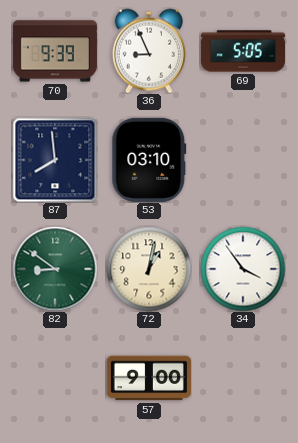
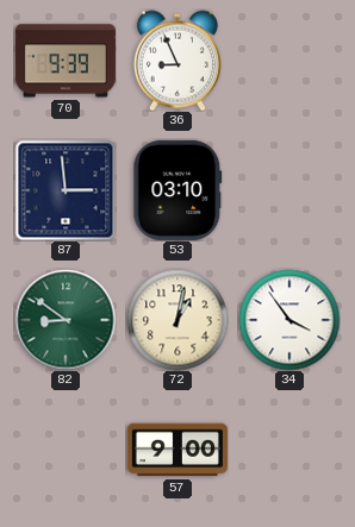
69: 5:05 -> none (243, 51)
87: 7:59 -> 2:59 (66, 190)
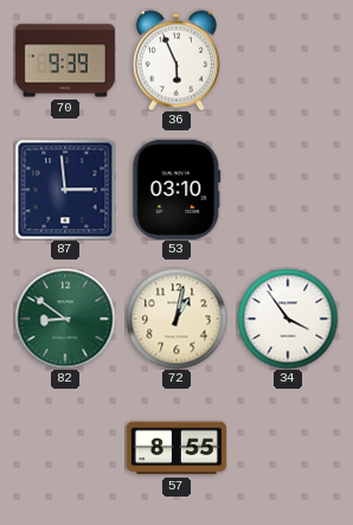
36: 8:56 -> 5:56 (176, 60)
57: 9:00 -> 8:55 (176, 448)
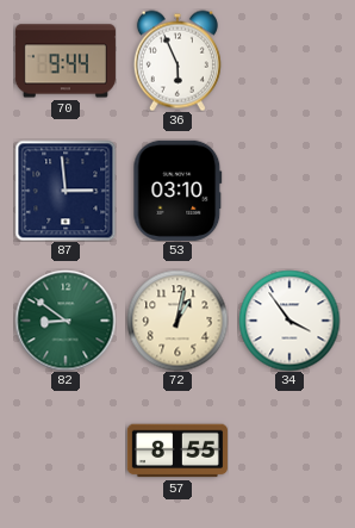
70: 9:39 -> 9:44 (66, 61)
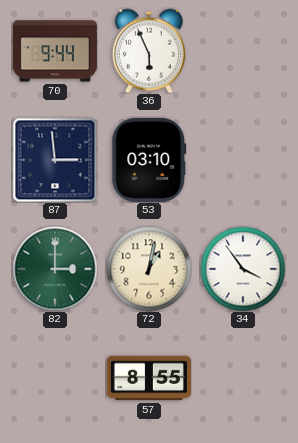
82: 8:51 -> 3:00 (55, 269)
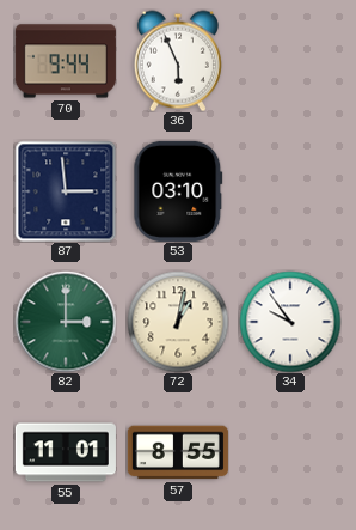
34: 3:54 -> 9:54 (290, 322)
55: none -> 11:01 (66, 452)
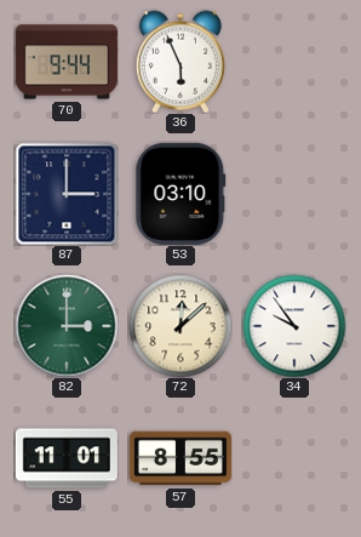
87: 2:59 -> 3:00 (67, 194)
72: 1:02 -> 12:08 (180, 326)
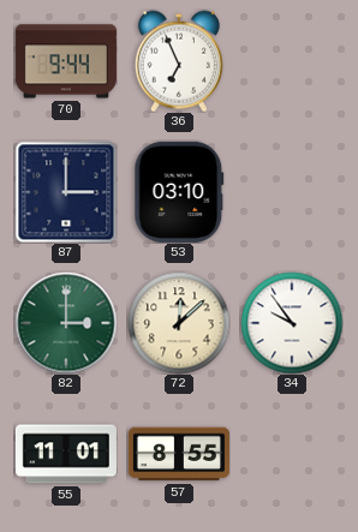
36: 5:56 -> 6:56 (179, 61)
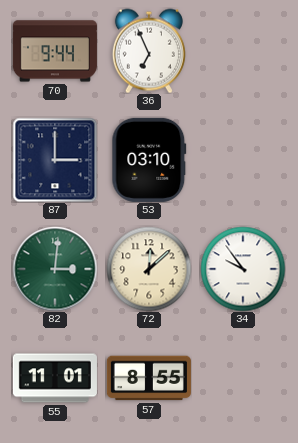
82: 3:00 -> 3:01 (55, 269)
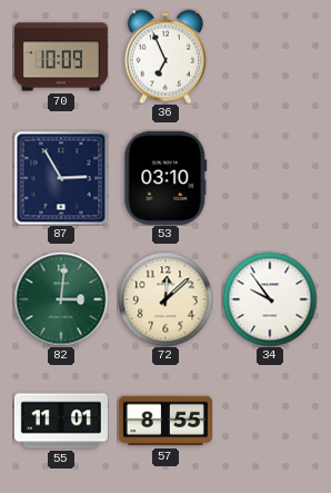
70: 9:44 -> 10:09 (61, 57)
87: 3:00 -> 2:55 (61, 178)
